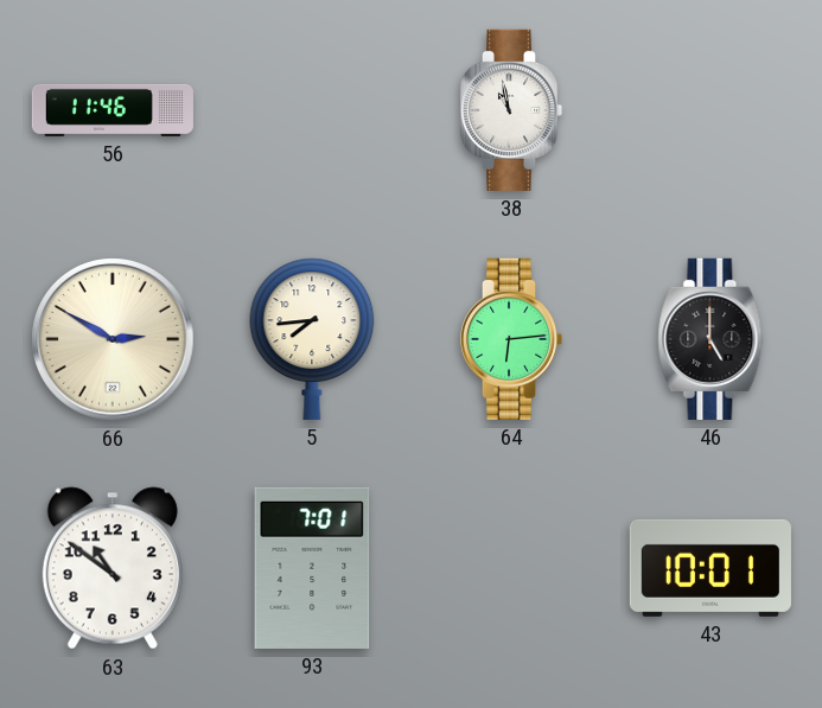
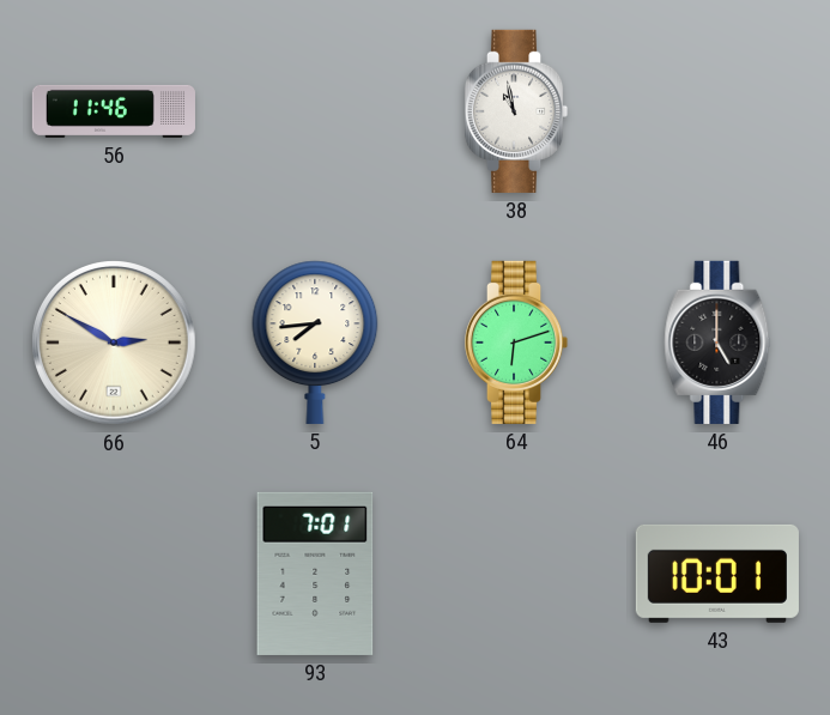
64: 6:14 -> 6:12 (516, 343)
63: 10:51 -> none (113, 568)
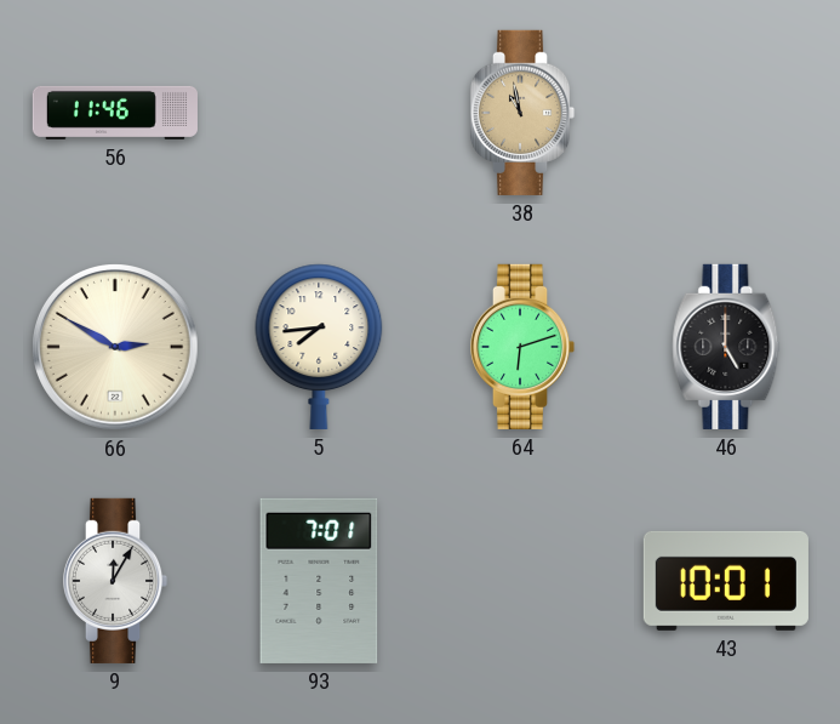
38 dial: white -> champagne (522, 113)
9: none -> 12:05 (115, 581)
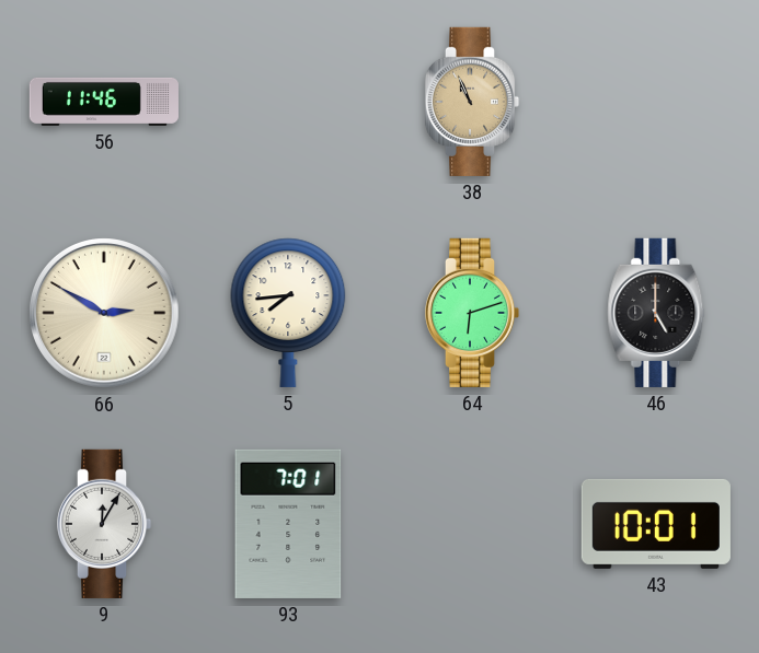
38: 10:58 -> 10:56 (472, 102)
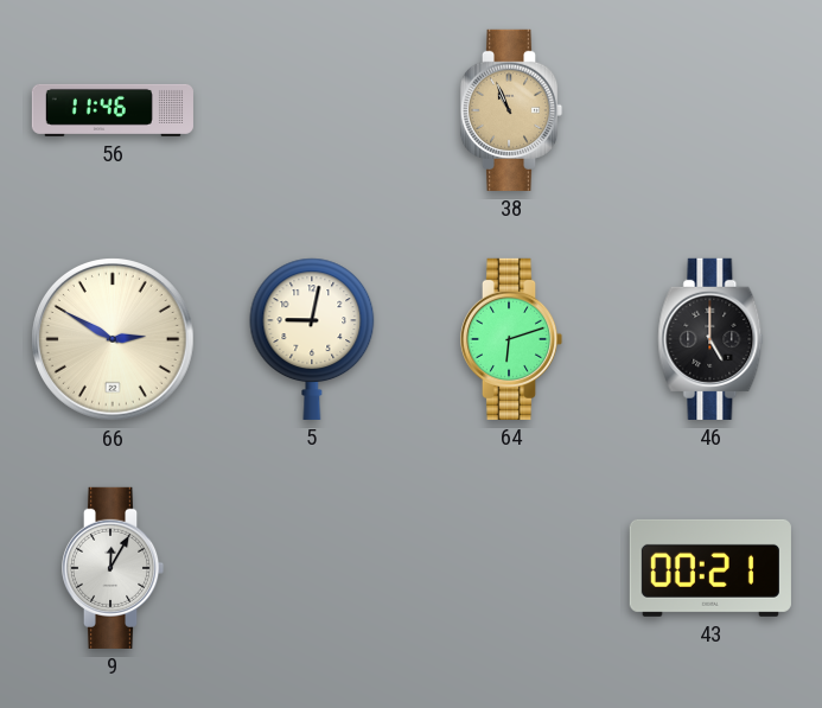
5: 7:44 -> 9:02 (312, 339)
93: 7:01 -> none (288, 524)
43: 10:01 -> 00:21 (711, 568)
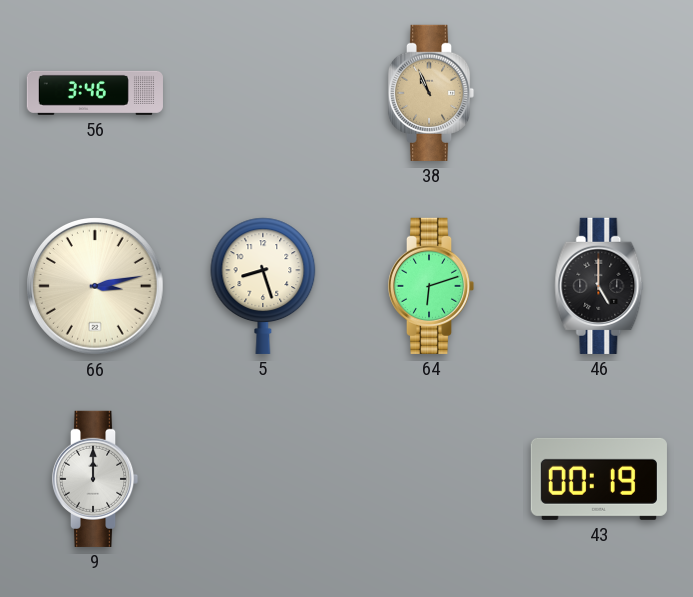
56: 11:46 -> 3:46 (94, 93)
66: 2:50 -> 3:13 (96, 287)
5: 9:02 -> 8:27 (263, 286)
9: 12:05 -> 12:00 (95, 479)
43: 00:21 -> 00:19 (599, 479)
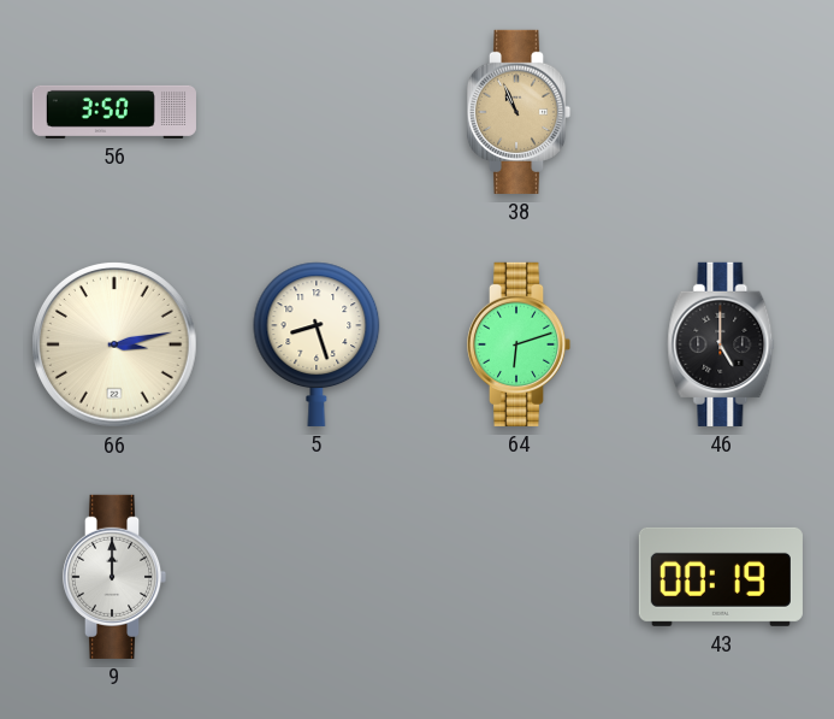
56: 3:46 -> 3:50 (113, 112)
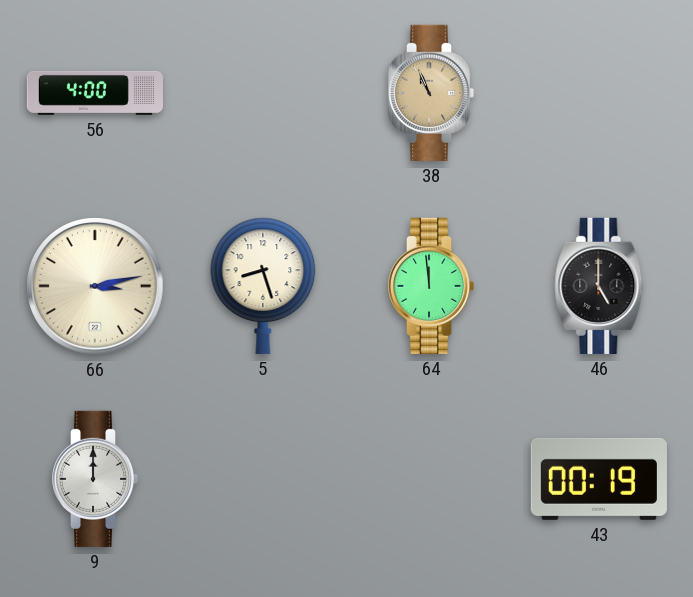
56: 3:50 -> 4:00 (94, 93)
64: 6:12 -> 11:59 (431, 286)
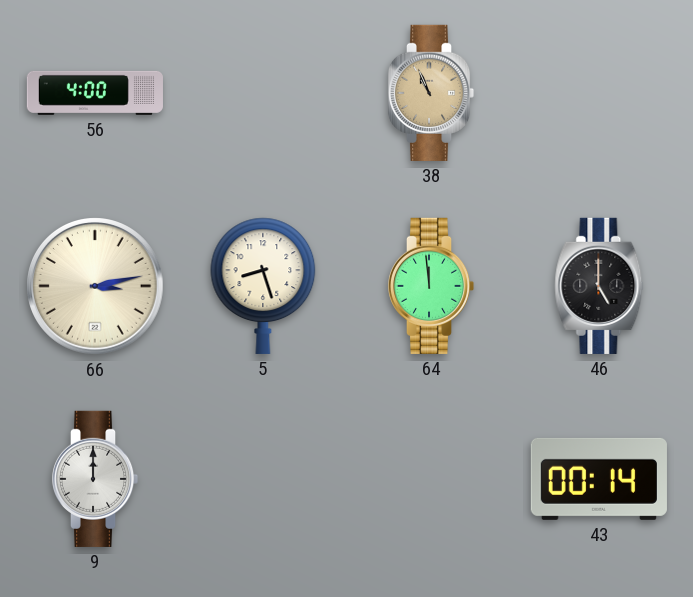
43: 00:19 -> 00:14 (599, 479)
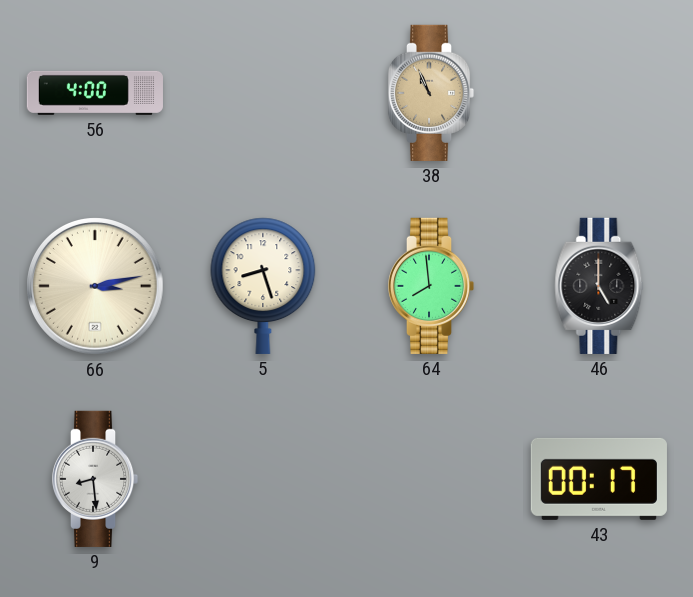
64: 11:59 -> 7:59 (431, 286)
9: 12:00 -> 8:29 (95, 479)
43: 00:14 -> 00:17 (599, 479)
